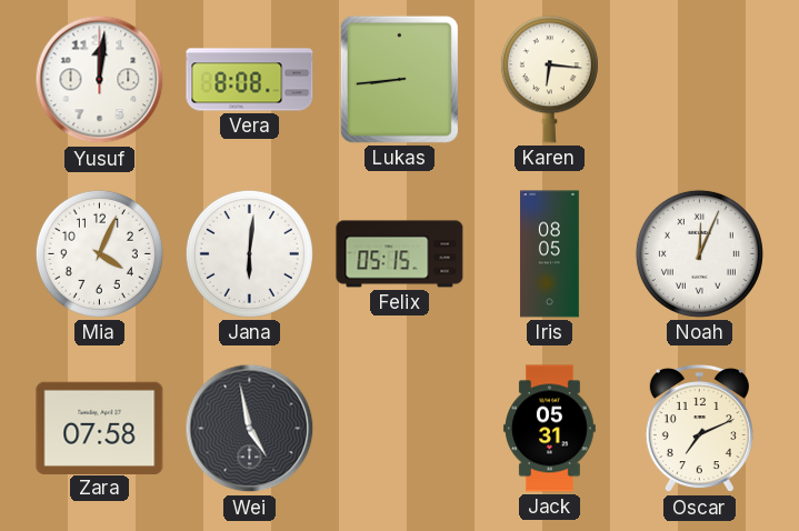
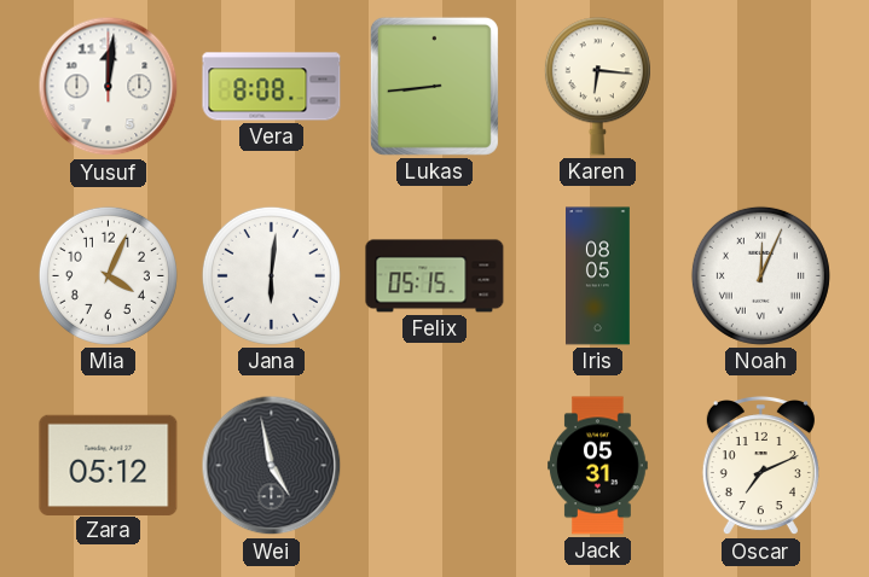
Zara: 07:58 -> 05:12 (109, 465)
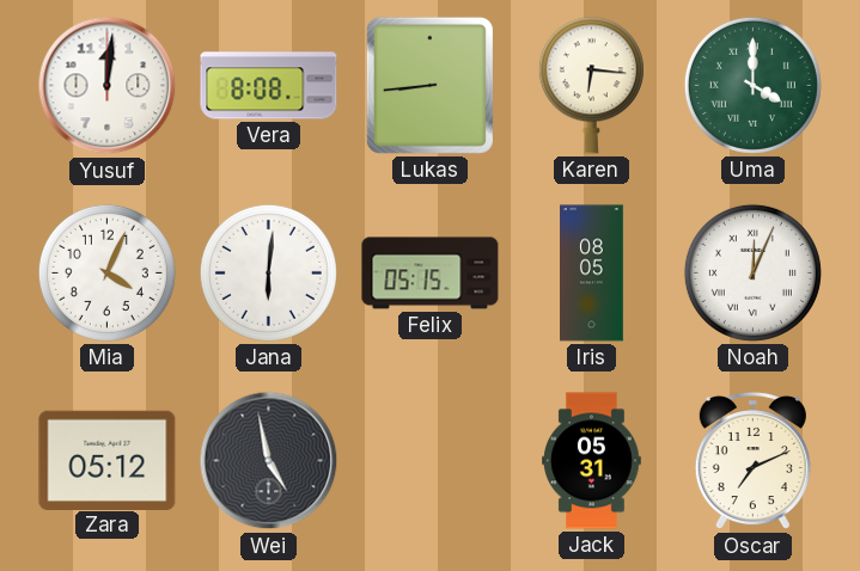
Uma: none -> 4:00 (752, 85)
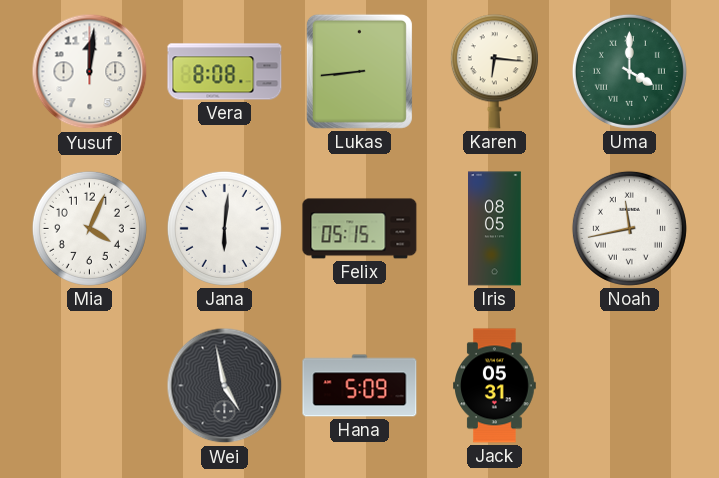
Noah: 12:04 -> 11:43 (629, 228)
Zara: 05:12 -> none (108, 460)
Hana: none -> 5:09 (360, 386)
Oscar: 7:11 -> none (752, 461)
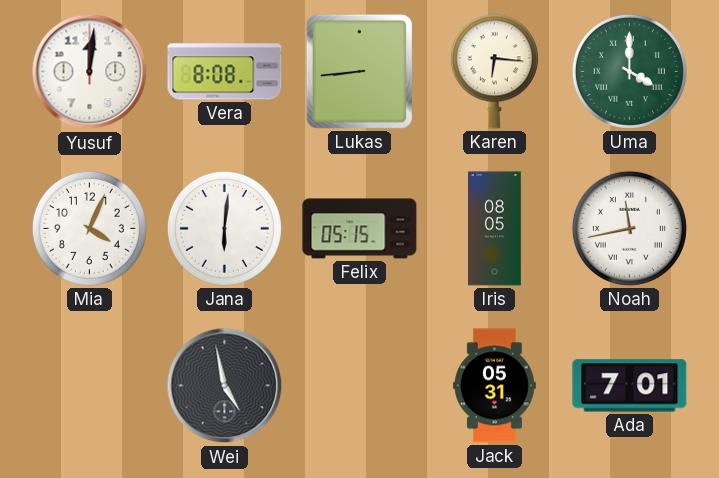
Hana: 5:09 -> none (360, 386)
Ada: none -> 7:01 (630, 386)
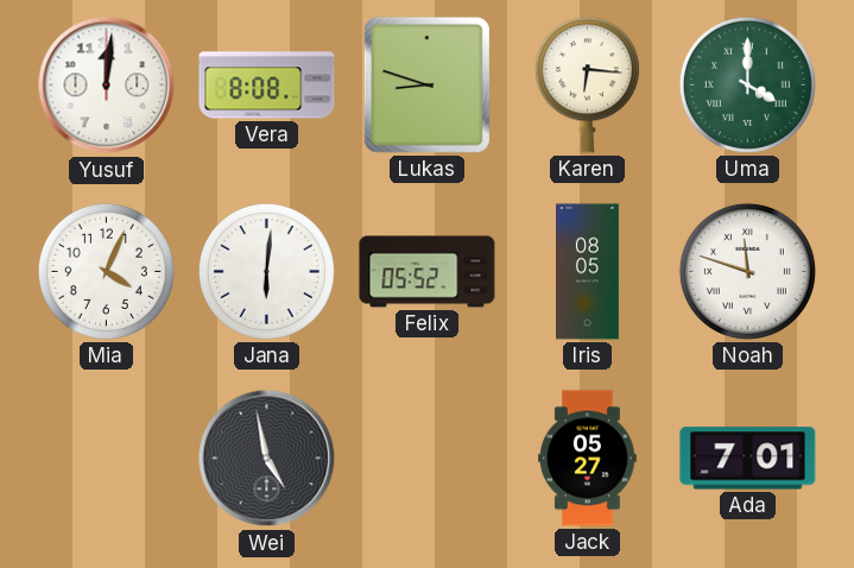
Lukas: 8:44 -> 8:48 (426, 84)
Felix: 05:15 -> 05:52 (428, 272)
Noah: 11:43 -> 11:48 (747, 271)
Jack: 05:31 -> 05:27 (588, 459)
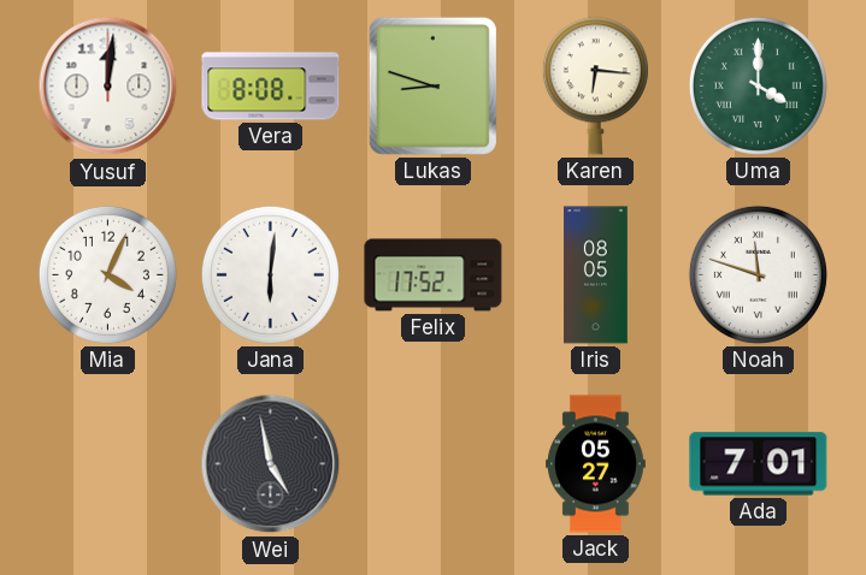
Felix: 05:52 -> 17:52 (434, 275)
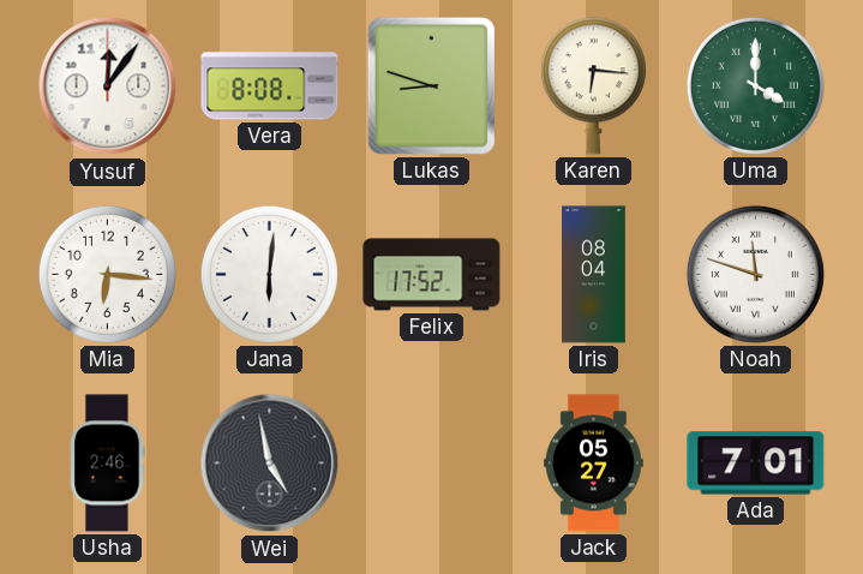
Yusuf: 12:01 -> 12:06 (108, 86)
Mia: 4:04 -> 6:16 (107, 274)
Iris: 08:05 -> 08:04 (594, 275)
Usha: none -> 2:46 (108, 464)
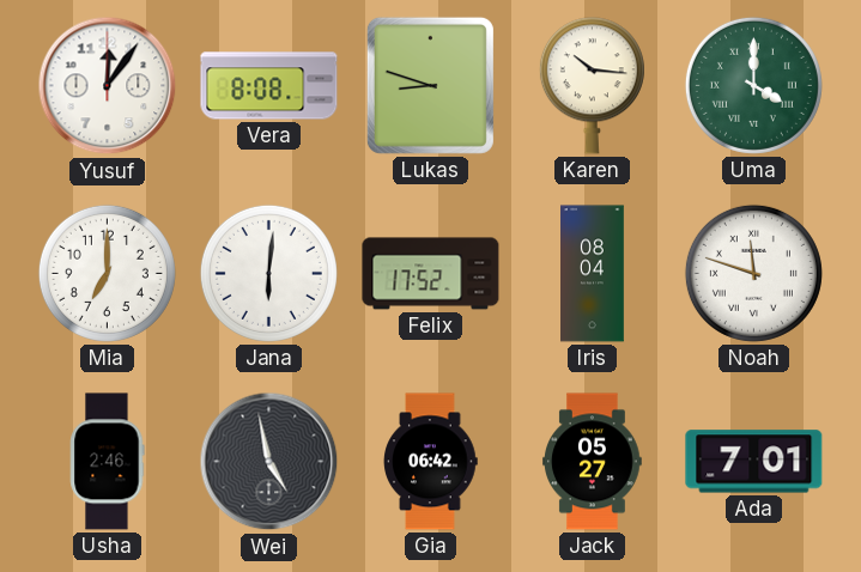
Karen: 6:16 -> 10:16 (592, 86)
Mia: 6:16 -> 7:00 (107, 273)
Gia: none -> 06:42 (431, 462)
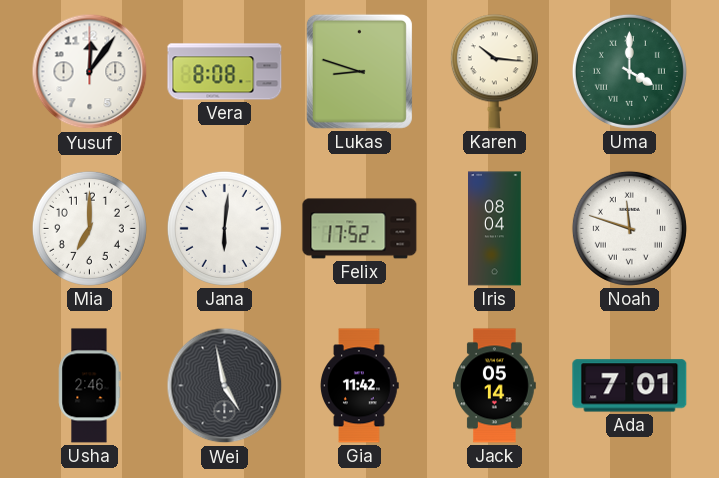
Gia: 06:42 -> 11:42 (360, 386)
Jack: 05:27 -> 05:14 (495, 386)
